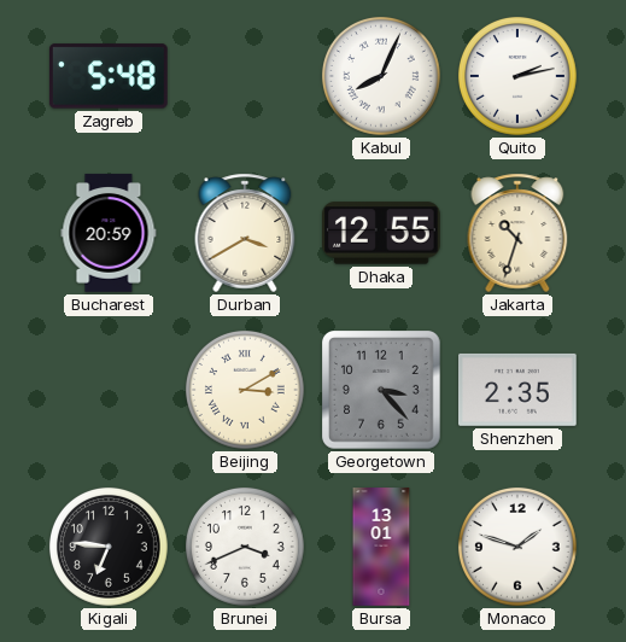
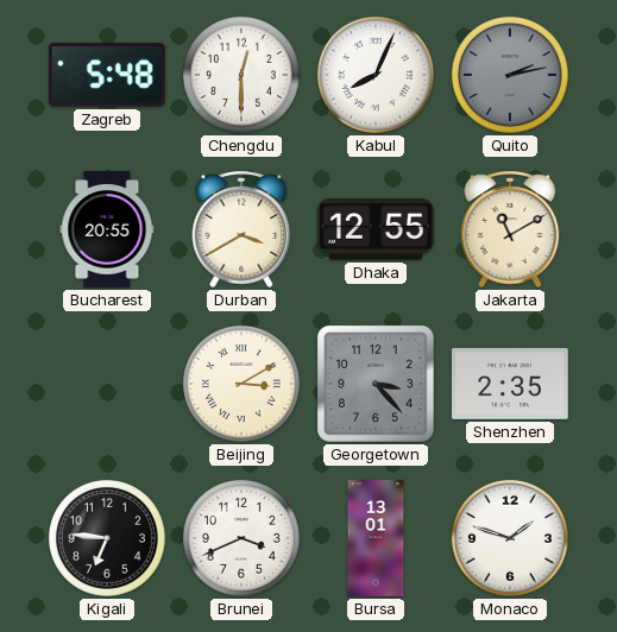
Chengdu: none -> 12:30 (241, 75)
Quito dial: white -> grey (510, 75)
Bucharest: 20:59 -> 20:55 (107, 229)
Jakarta: 10:33 -> 11:10 (510, 229)
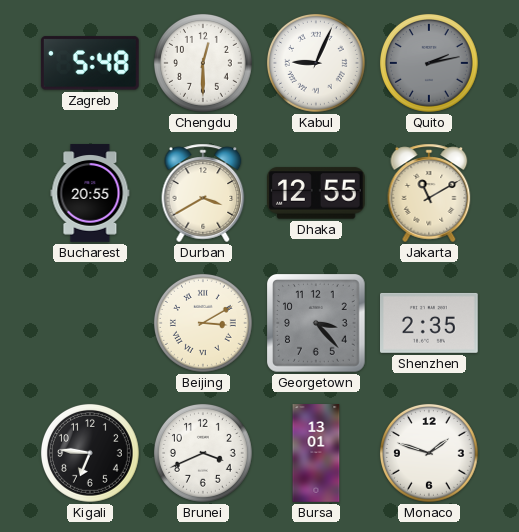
Kabul: 8:04 -> 9:04 (316, 63)
